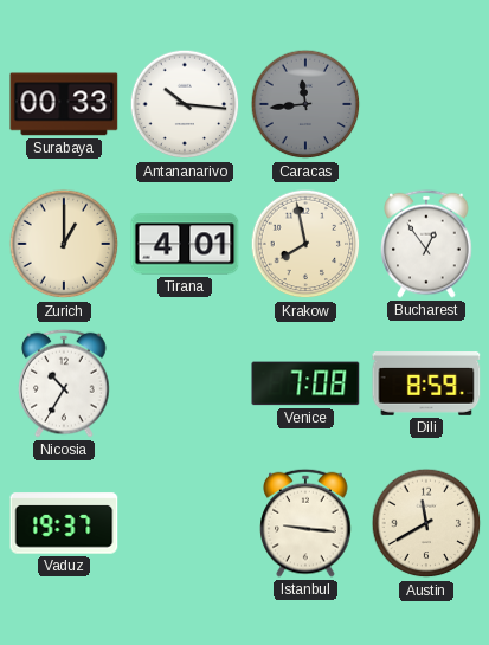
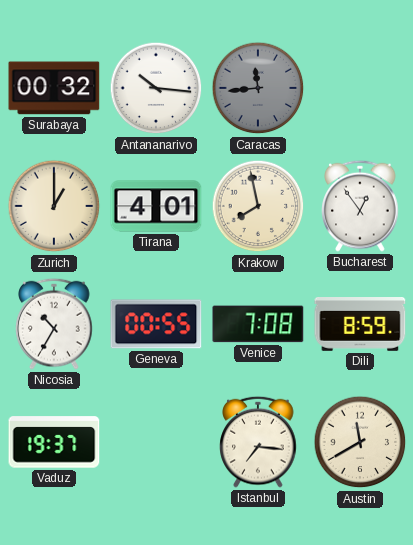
Surabaya: 00:33 -> 00:32 (54, 88)
Geneva: none -> 00:55 (156, 324)
Istanbul: 9:16 -> 7:16 (258, 442)
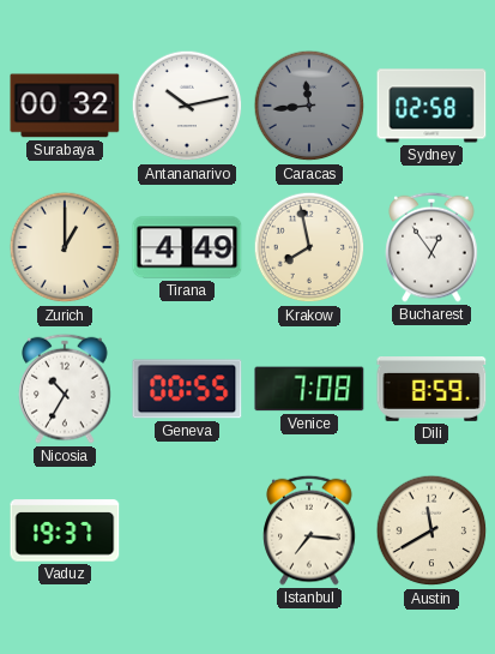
Antananarivo: 10:16 -> 10:13 (187, 106)
Sydney: none -> 02:58 (431, 106)
Tirana: 4:01 -> 4:49 (187, 247)
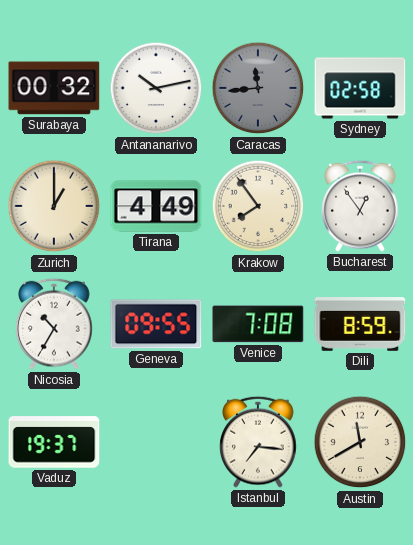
Krakow: 7:58 -> 7:54 (258, 206)
Geneva: 00:55 -> 09:55 (156, 324)
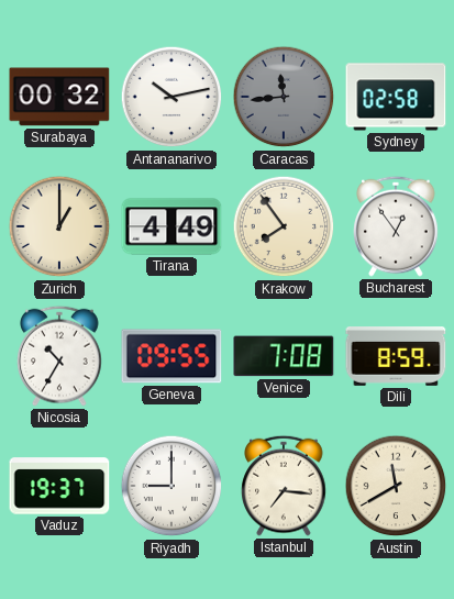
Riyadh: none -> 9:00 (171, 486)
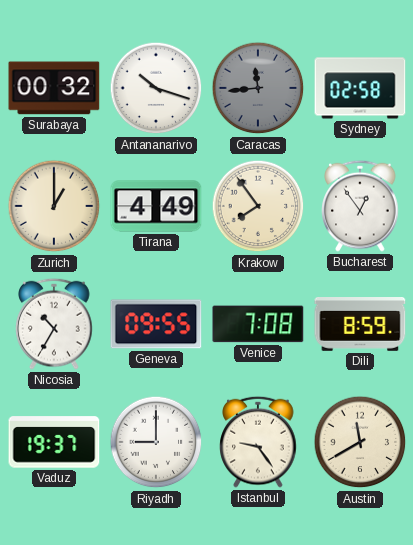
Antananarivo: 10:13 -> 10:18 (156, 88)
Istanbul: 7:16 -> 9:24 (258, 442)
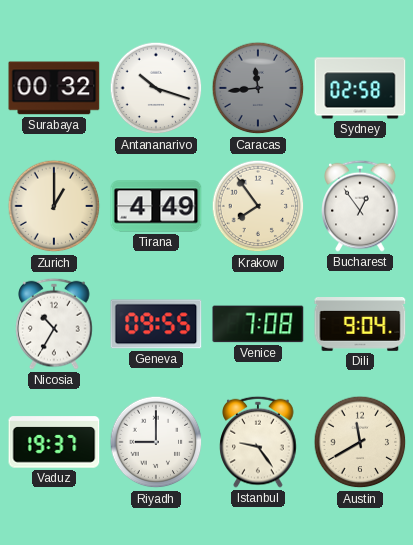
Dili: 8:59 -> 9:04 (360, 325)
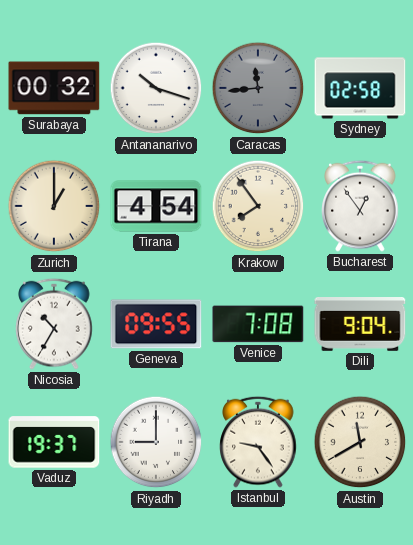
Tirana: 4:49 -> 4:54 (156, 206)
